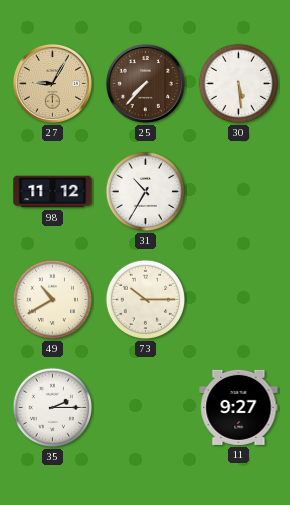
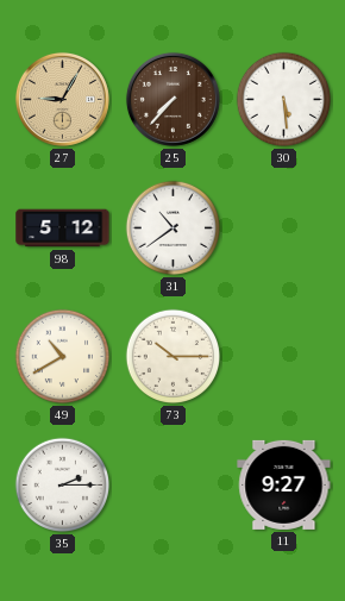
98: 11:12 -> 5:12 (63, 228)
31: 10:35 -> 10:39 (174, 228)
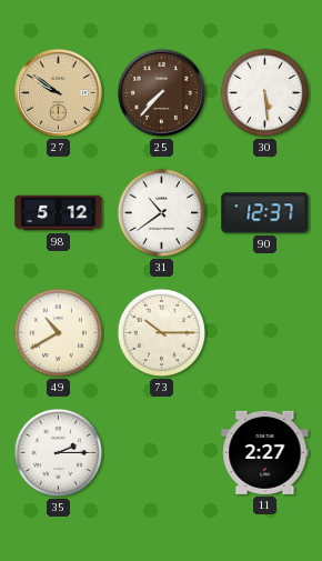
27: 9:05 -> 9:51 (58, 92)
90: none -> 12:37 (265, 213)
11: 9:27 -> 2:27 (265, 452)
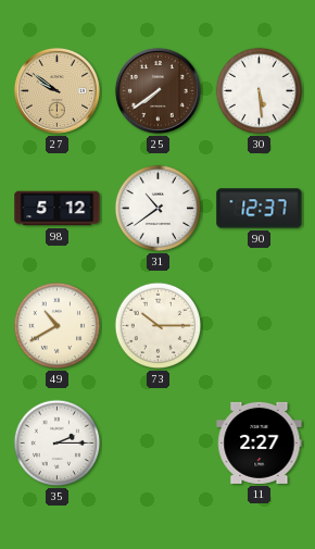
25: 7:37 -> 7:39 (157, 90)
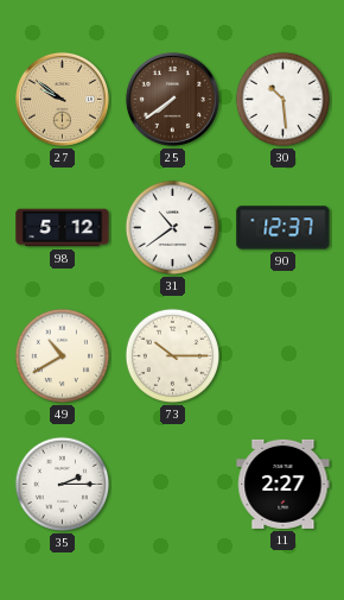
30: 5:29 -> 10:29 (284, 100)
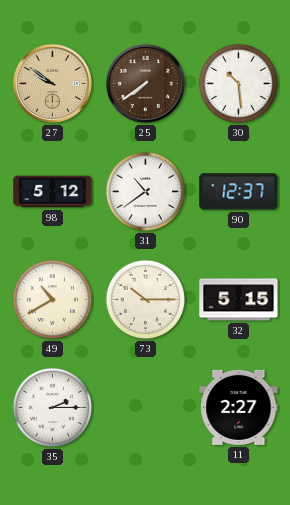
32: none -> 5:15 (239, 300)
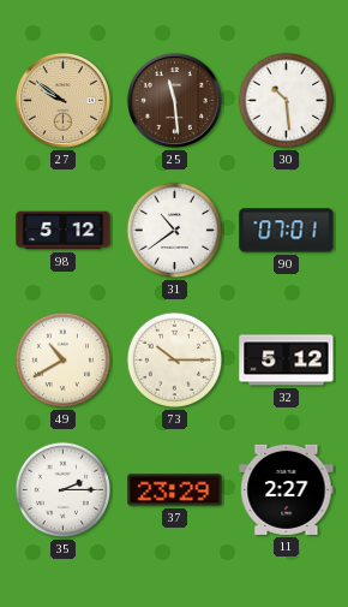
25: 7:39 -> 11:29 (174, 100)
90: 12:37 -> 07:01 (287, 231)
32: 5:15 -> 5:12 (287, 361)
37: none -> 23:29 (175, 490)
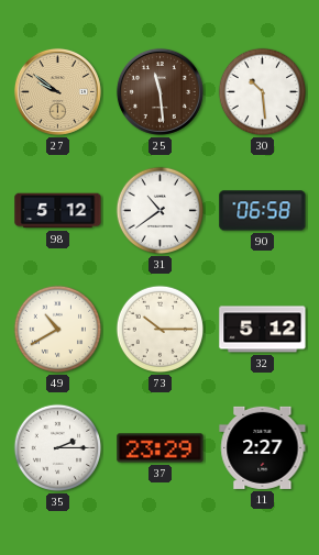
90: 07:01 -> 06:58 (263, 211)
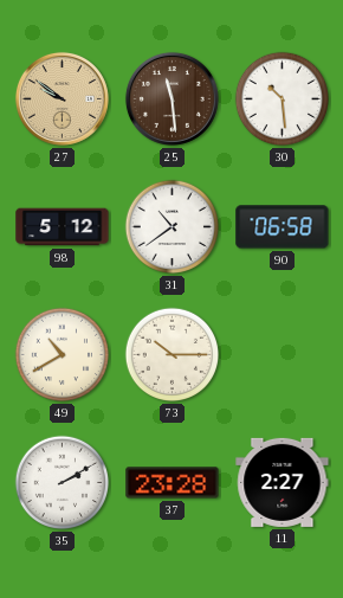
32: 5:12 -> none (263, 330)
35: 2:15 -> 2:10 (63, 483)
37: 23:29 -> 23:28 (173, 483)
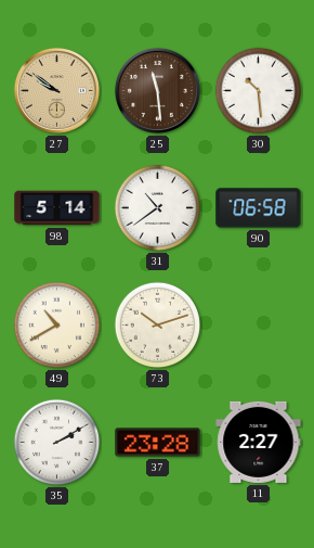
98: 5:12 -> 5:14 (57, 208)
73: 10:15 -> 10:12 (158, 326)
